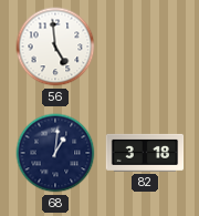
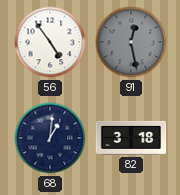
56: 4:59 -> 4:54 (50, 42)
91: none -> 12:28 (131, 42)
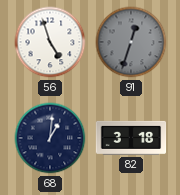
56: 4:54 -> 4:57 (50, 42)
91: 12:28 -> 12:33 (131, 42)
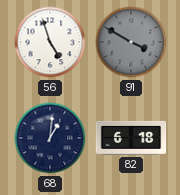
91: 12:33 -> 3:50 (131, 42)
82: 3:18 -> 6:18 (131, 138)
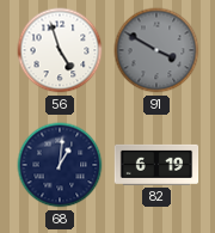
82: 6:18 -> 6:19 (156, 165)
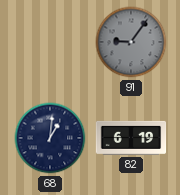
56: 4:57 -> none (60, 50)
91: 3:50 -> 9:06 (131, 42)
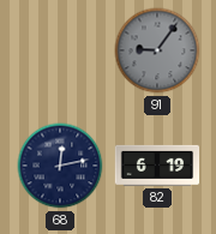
68: 1:01 -> 12:13 (60, 166)
